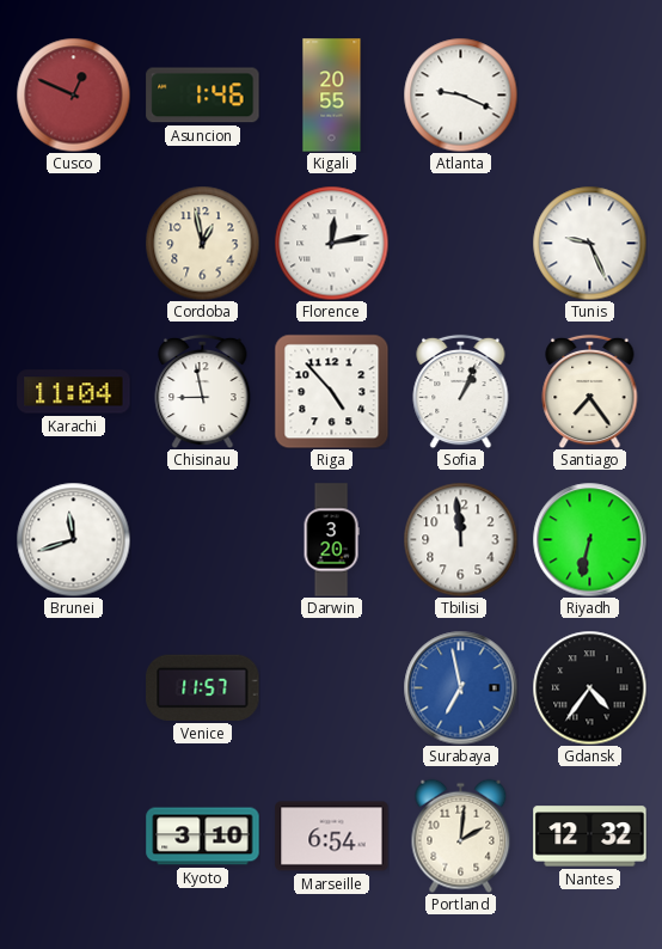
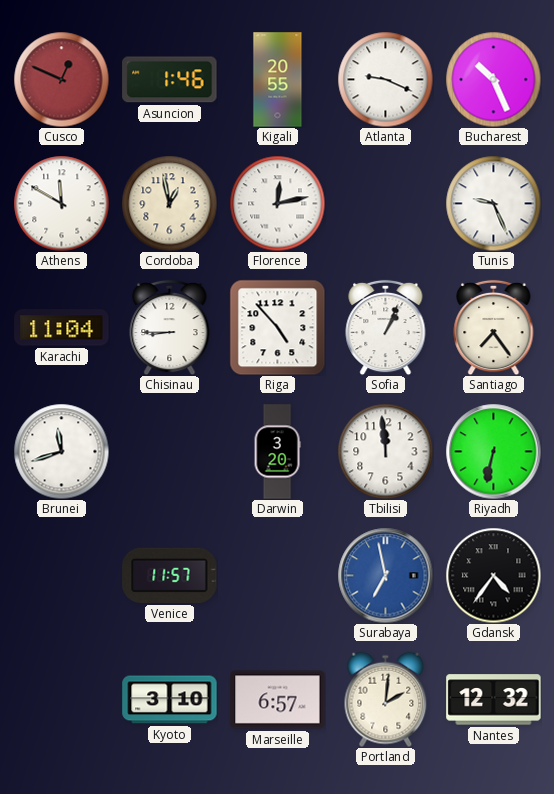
Bucharest: none -> 10:26 (493, 79)
Athens: none -> 11:50 (61, 203)
Chisinau: 8:58 -> 8:45 (170, 327)
Marseille: 6:54 -> 6:57 (278, 700)
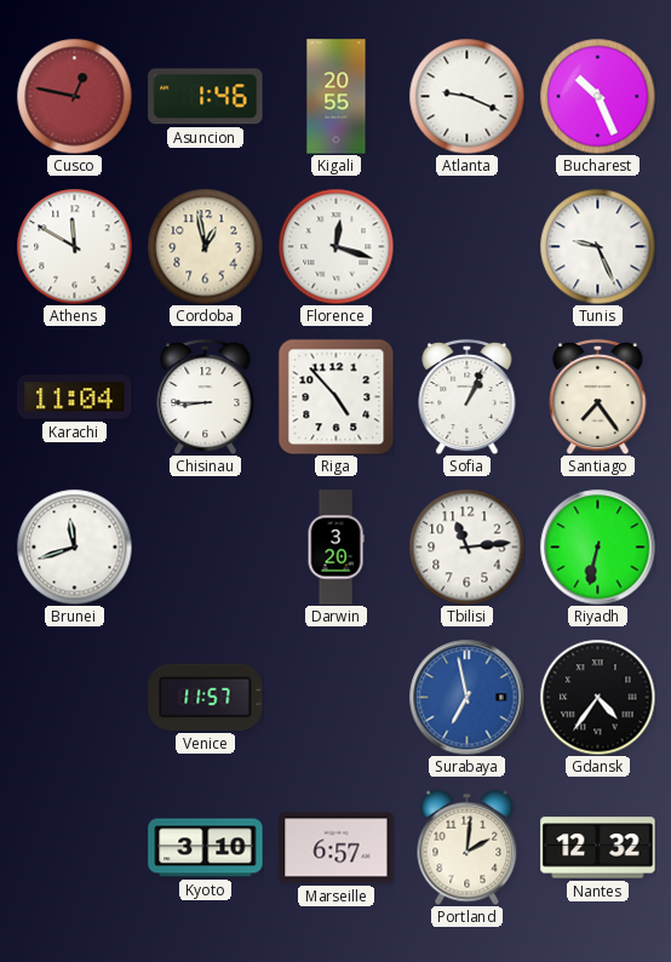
Cusco: 12:49 -> 12:47 (74, 96)
Florence: 12:13 -> 12:18 (335, 246)
Tbilisi: 11:59 -> 11:14 (466, 546)
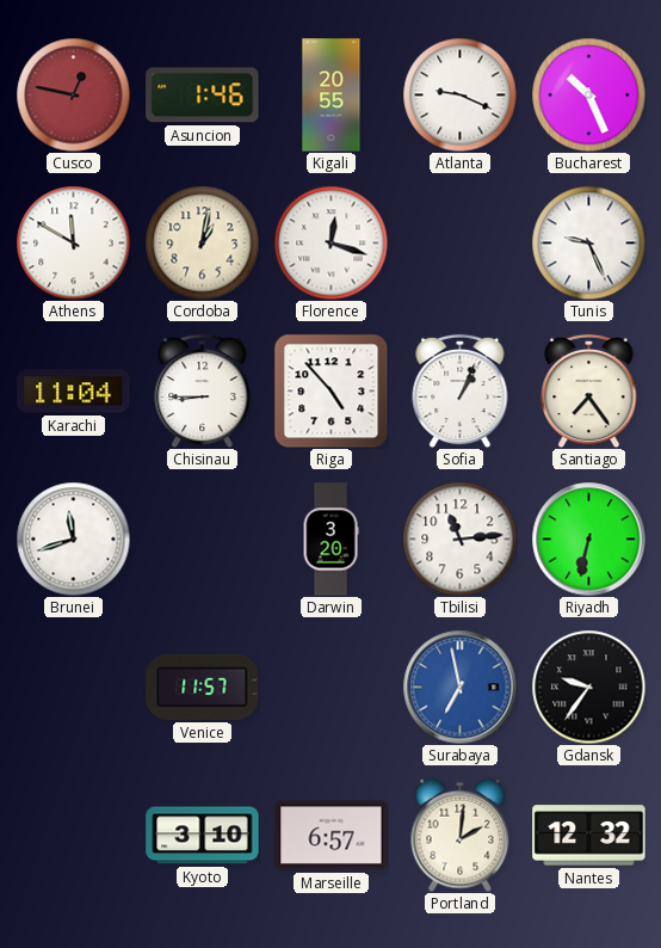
Cordoba: 12:58 -> 1:02 (202, 242)
Gdansk: 4:36 -> 9:36 (588, 687)
